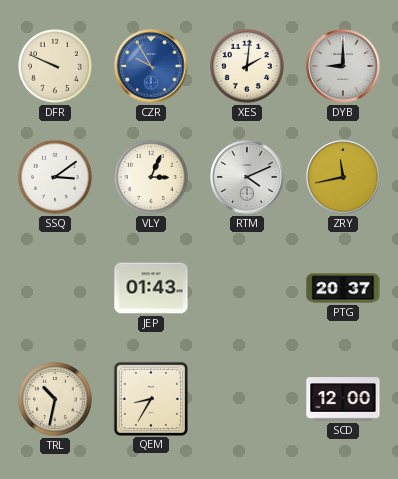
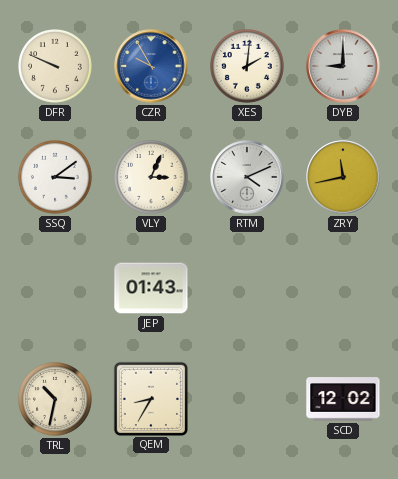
PTG: 20:37 -> none (343, 288)
SCD: 12:00 -> 12:02 (343, 399)
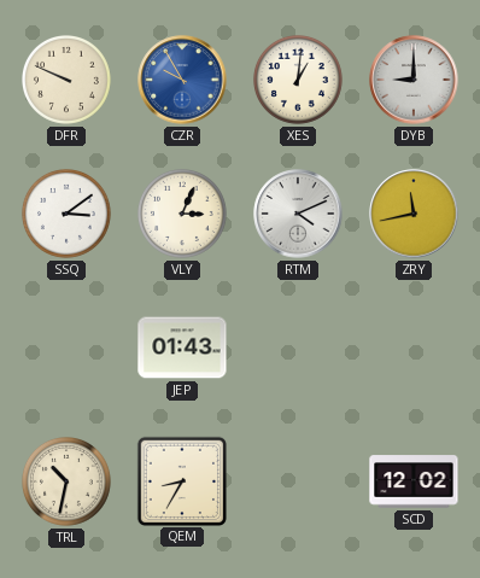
XES: 2:01 -> 1:01 (299, 81)
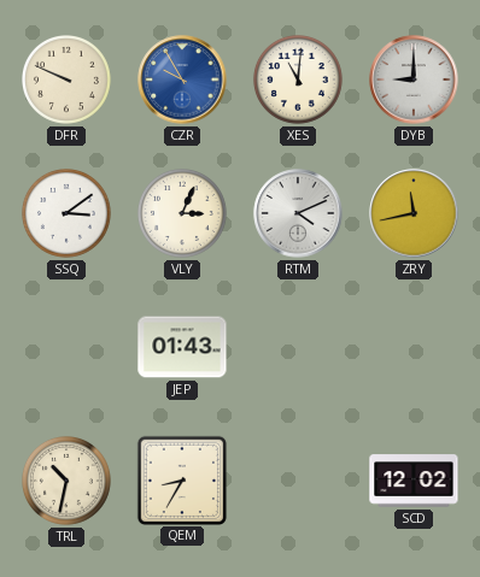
XES: 1:01 -> 11:01 (299, 81)
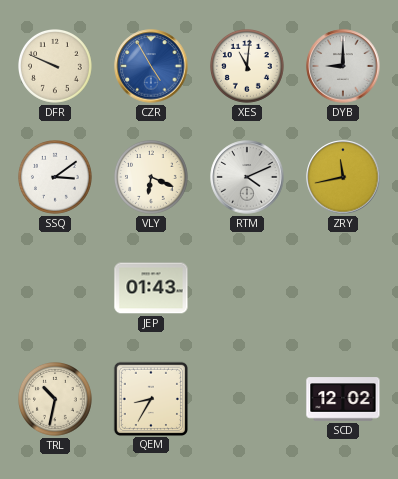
CZR: 9:55 -> 4:55 (151, 66)
VLY: 3:04 -> 6:19 (152, 178)
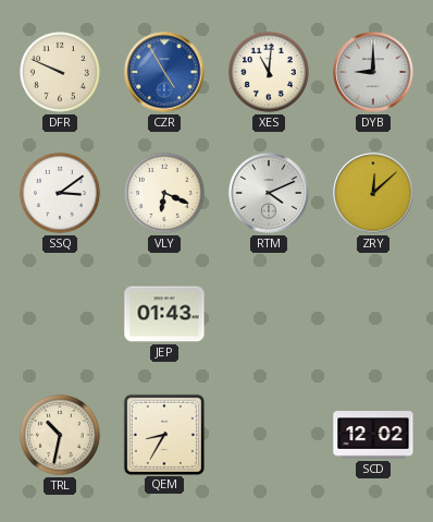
ZRY: 11:43 -> 12:08 (373, 193)
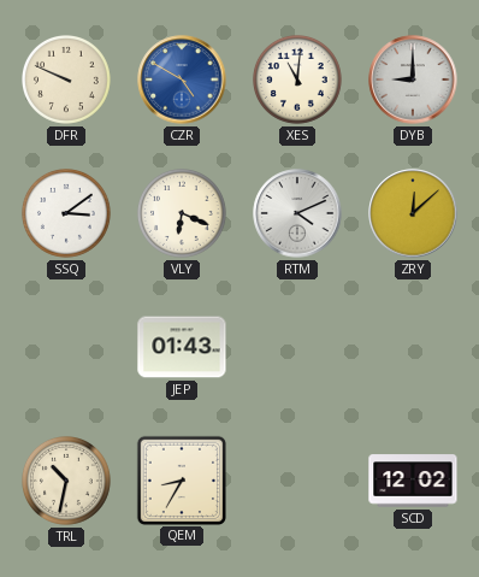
CZR: 4:55 -> 4:50 (182, 80)
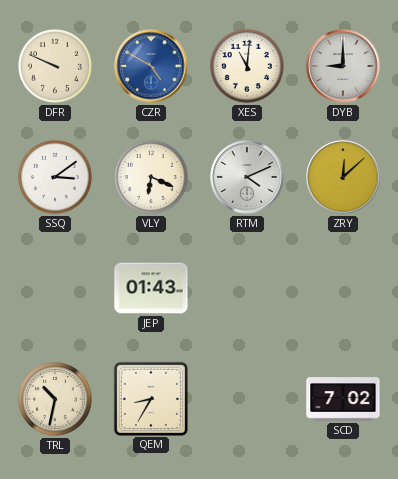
SCD: 12:02 -> 7:02 (343, 399)
